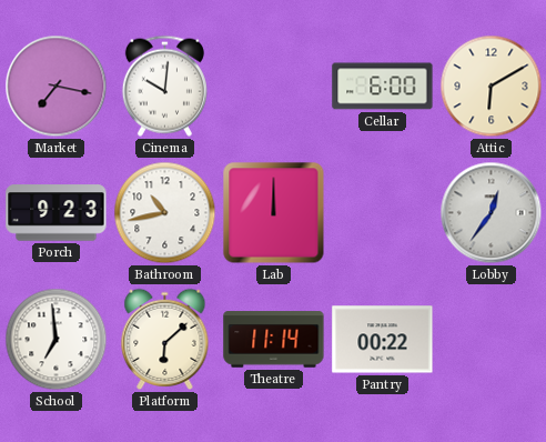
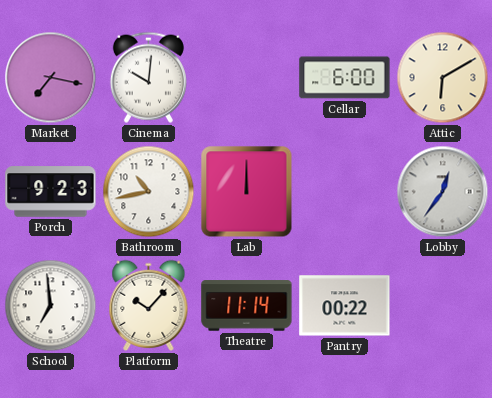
Platform: 6:08 -> 10:07 (149, 305)
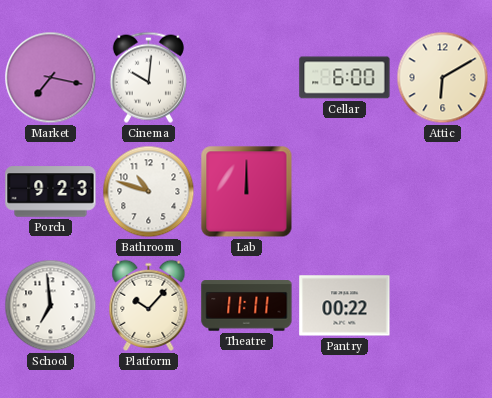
Bathroom: 10:43 -> 10:48 (149, 192)
Lobby: 12:36 -> none (443, 192)
Theatre: 11:14 -> 11:11 (247, 306)
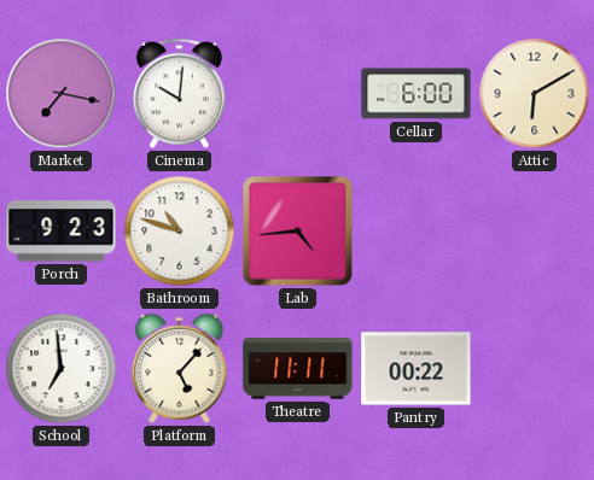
Lab: 12:00 -> 4:44 (298, 232)
Platform: 10:07 -> 5:07 (180, 368)
